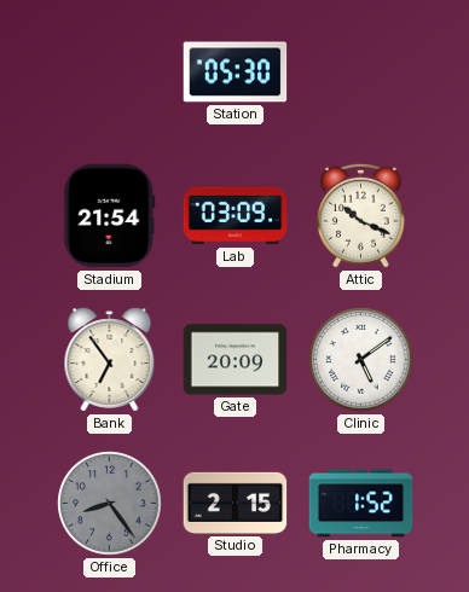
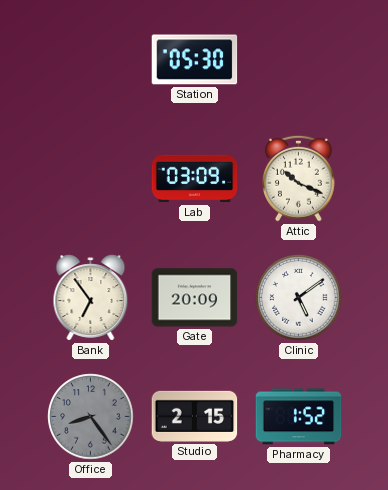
Stadium: 21:54 -> none (110, 216)
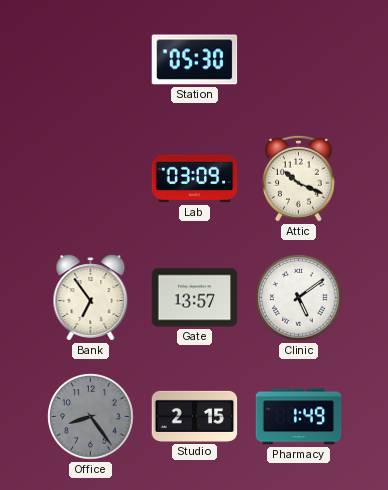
Gate: 20:09 -> 13:57 (195, 298)
Pharmacy: 1:52 -> 1:49 (299, 417)
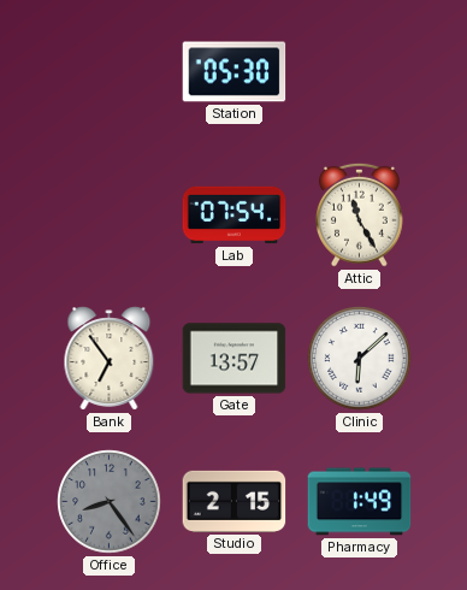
Lab: 03:09 -> 07:54 (235, 216)
Attic: 10:19 -> 11:25 (360, 214)
Clinic: 5:09 -> 6:08 (360, 359)
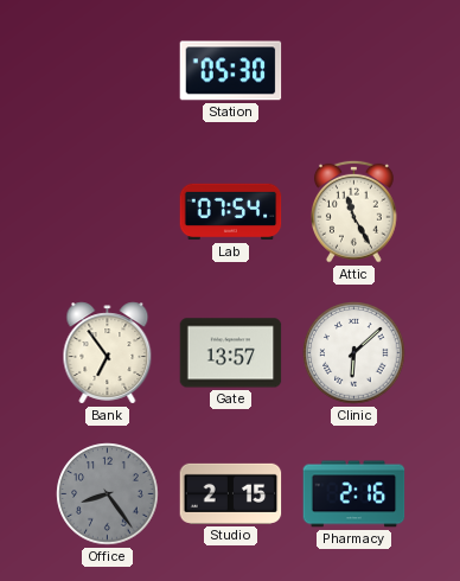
Pharmacy: 1:49 -> 2:16 (354, 494)
